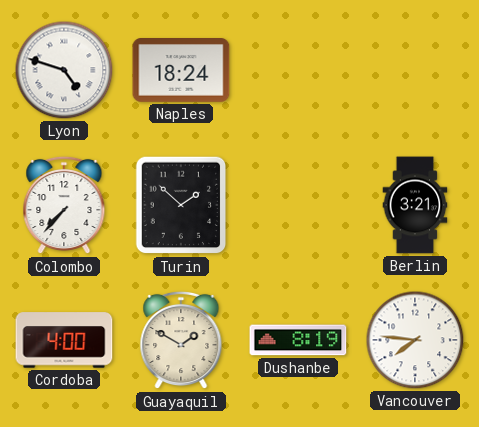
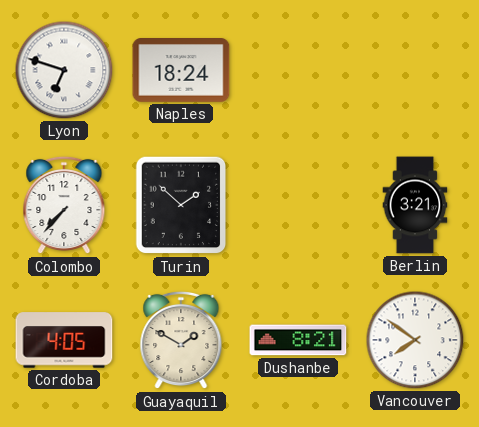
Lyon: 4:48 -> 6:48 (64, 70)
Cordoba: 4:00 -> 4:05 (64, 340)
Dushanbe: 8:19 -> 8:21 (298, 340)
Vancouver: 7:46 -> 7:51 (415, 340)
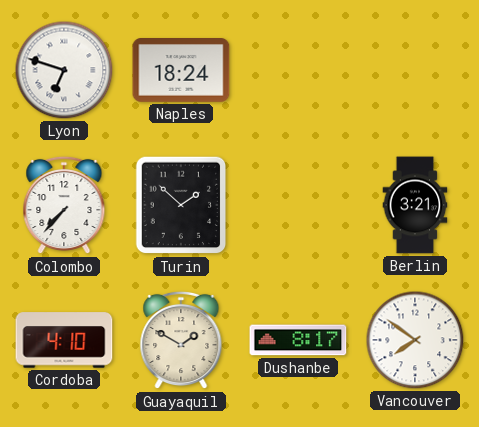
Cordoba: 4:05 -> 4:10 (64, 340)
Dushanbe: 8:21 -> 8:17 (298, 340)
